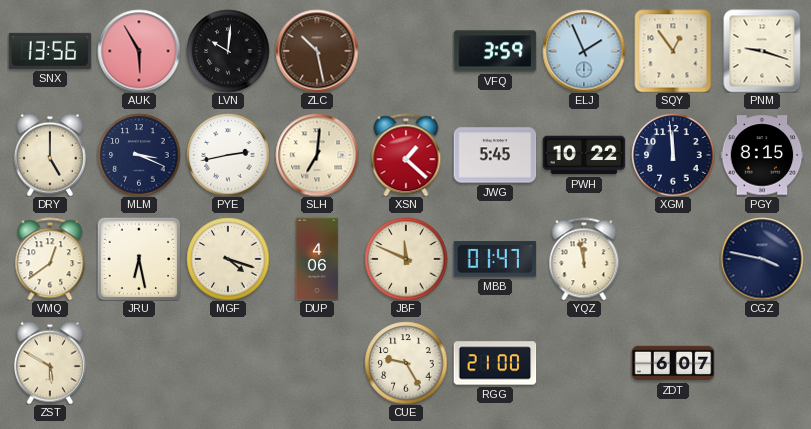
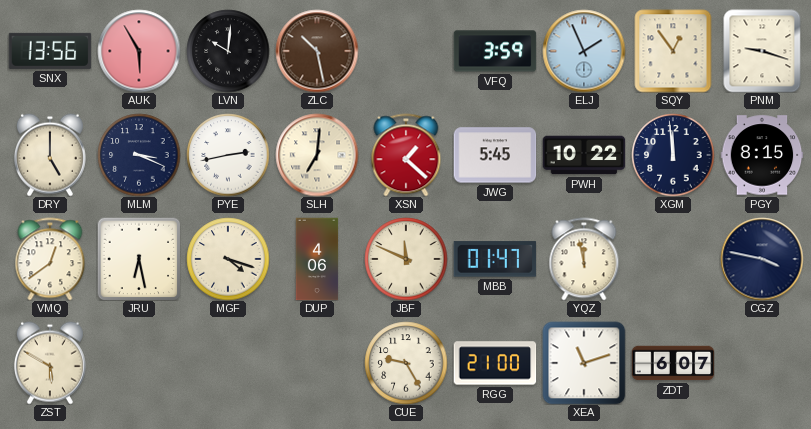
XEA: none -> 11:12 (584, 363)
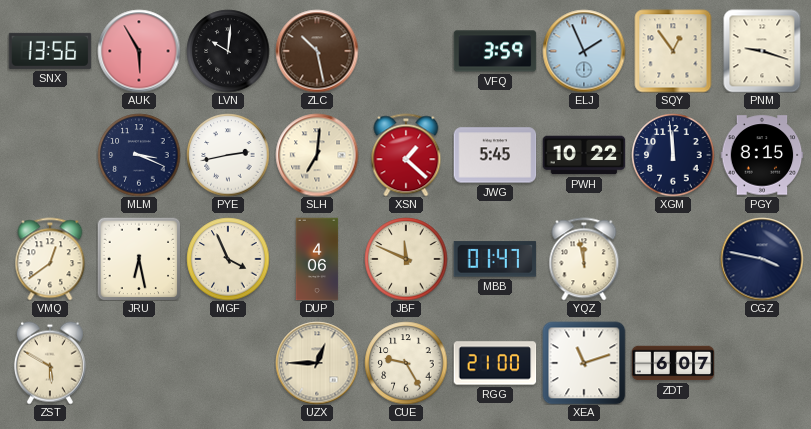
DRY: 5:00 -> none (50, 155)
MGF: 4:18 -> 3:56 (228, 259)
UZX: none -> 12:45 (317, 363)
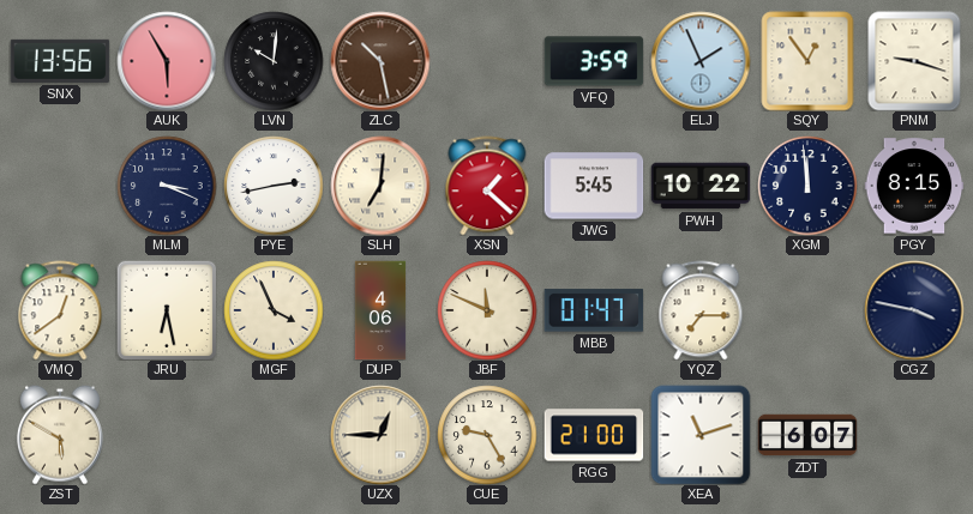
YQZ: 11:58 -> 7:15 (701, 310)
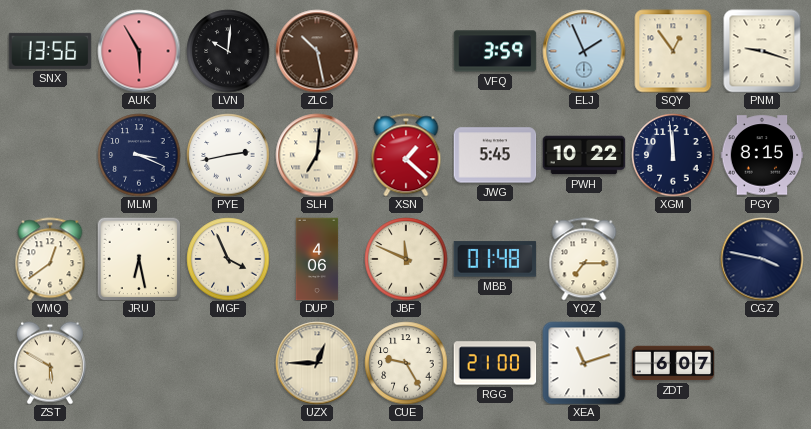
MBB: 01:47 -> 01:48 (495, 259)
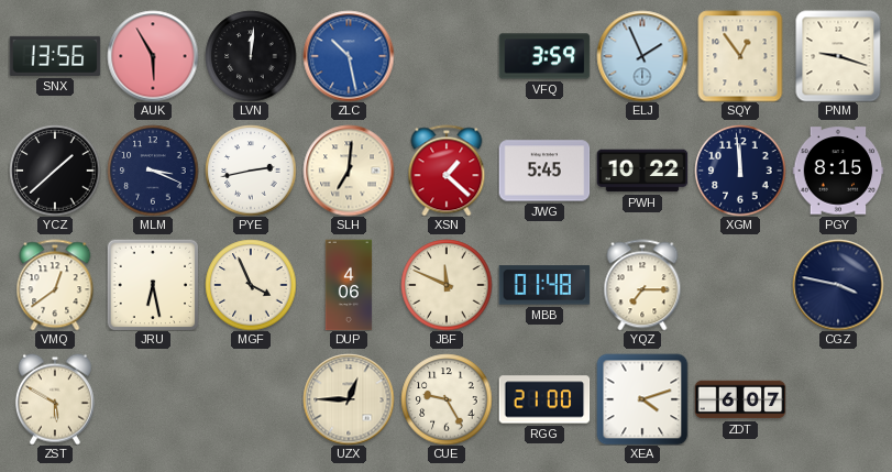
LVN: 10:01 -> 12:01 (251, 56)
ZLC dial: brown -> blue (349, 56)
YCZ: none -> 1:38 (55, 171)
XEA: 11:12 -> 4:12 (642, 399)
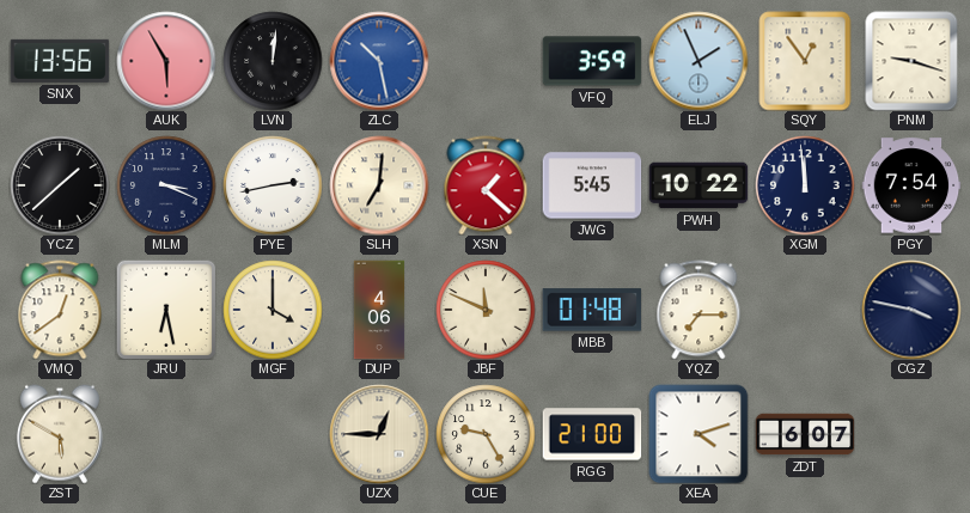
PGY: 8:15 -> 7:54 (911, 185)
MGF: 3:56 -> 4:00 (273, 310)
